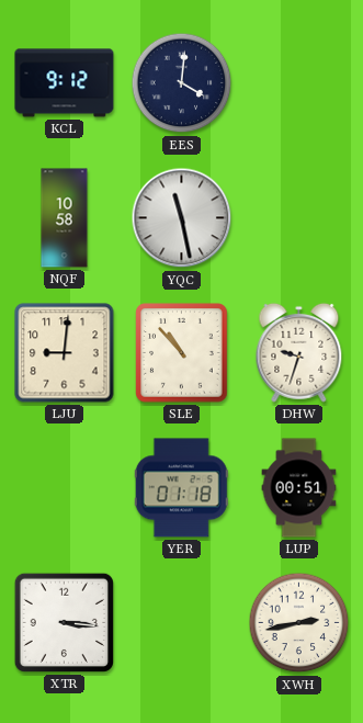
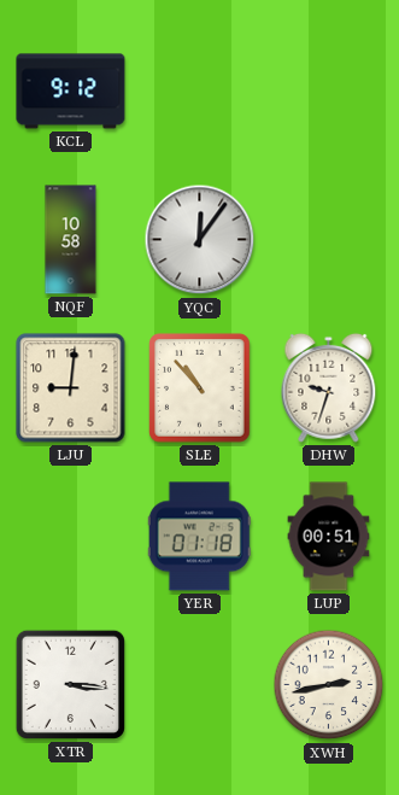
EES: 4:01 -> none (182, 83)
YQC: 11:28 -> 12:06 (200, 240)
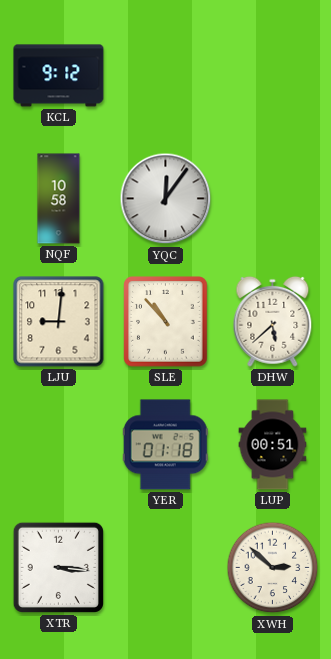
DHW: 9:33 -> 5:38 (273, 321)
XWH: 2:43 -> 2:52 (273, 568)
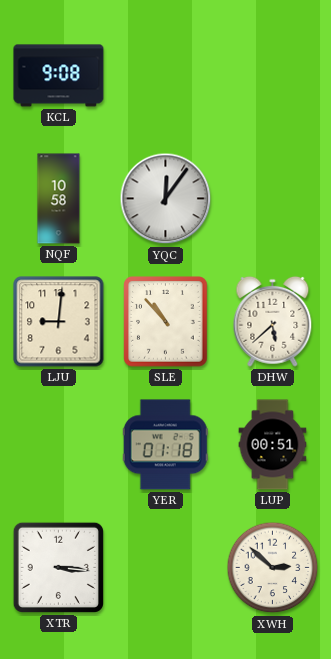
KCL: 9:12 -> 9:08 (59, 76)
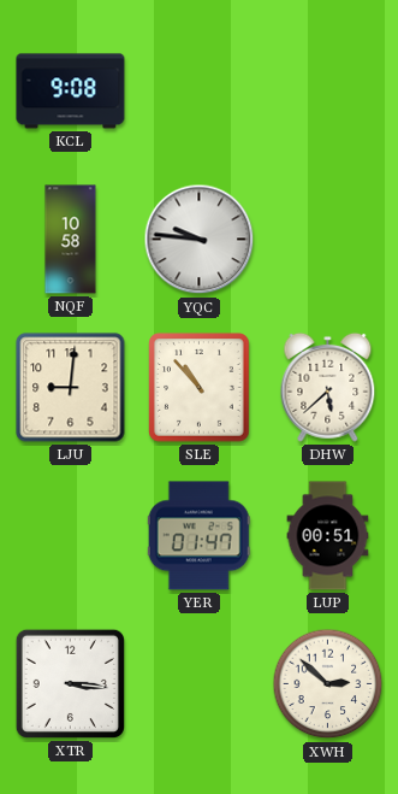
YQC: 12:06 -> 9:46 (200, 240)
YER: 01:18 -> 01:47 (198, 536)
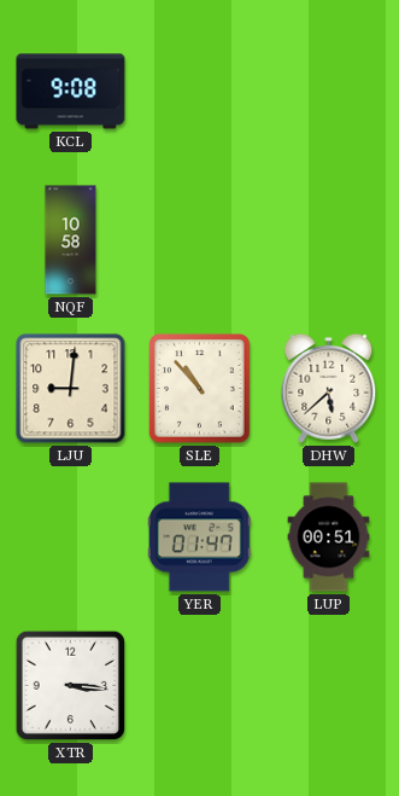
YQC: 9:46 -> none (200, 240)
XWH: 2:52 -> none (328, 684)
